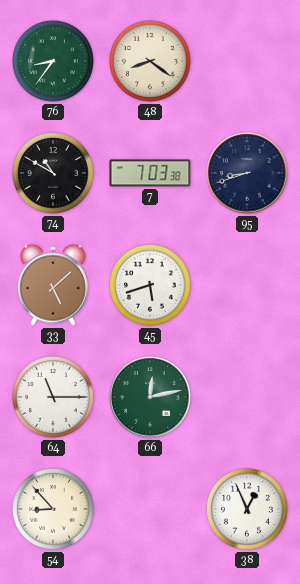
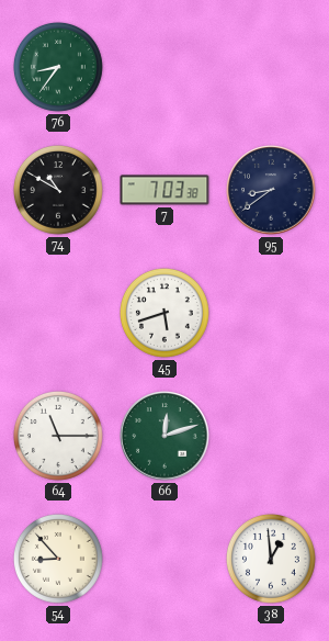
48: 8:21 -> none (150, 61)
95: 8:42 -> 8:39 (271, 190)
33: 5:08 -> none (53, 285)
66: 12:13 -> 12:12 (164, 436)
38: 12:56 -> 12:59 (271, 559)
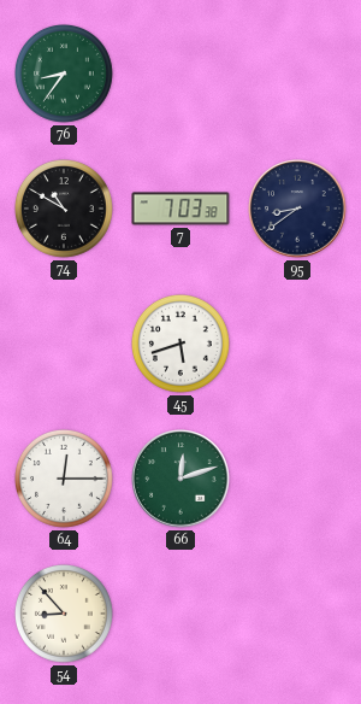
64: 11:15 -> 12:15 (64, 479)
38: 12:59 -> none (271, 559)
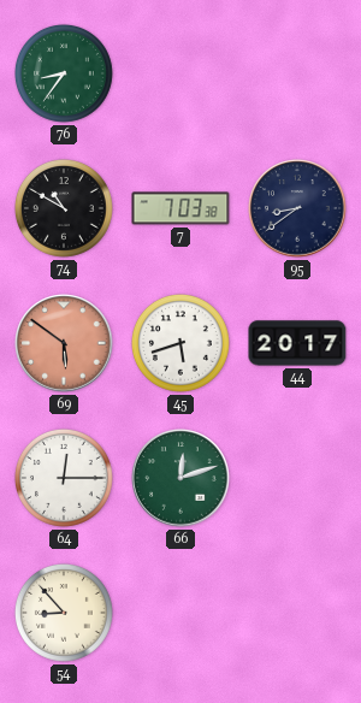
69: none -> 5:51 (64, 343)
44: none -> 20:17 (297, 343)
